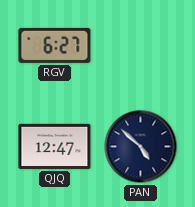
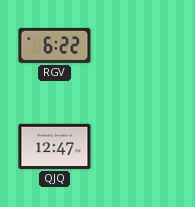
RGV: 6:27 -> 6:22 (55, 45)
PAN: 4:52 -> none (141, 147)
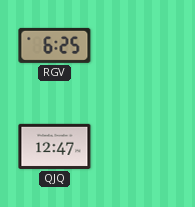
RGV: 6:22 -> 6:25 (55, 45)
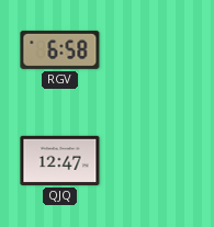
RGV: 6:25 -> 6:58 (60, 49)
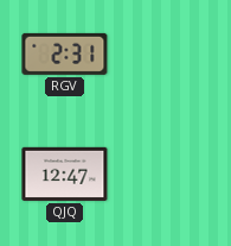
RGV: 6:58 -> 2:31 (65, 53)
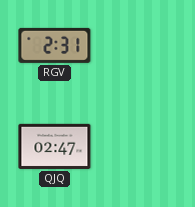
QJQ: 12:47 -> 02:47 (55, 146)
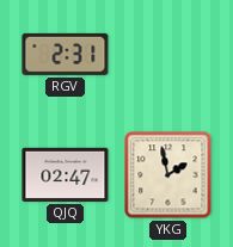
YKG: none -> 1:58 (168, 175)
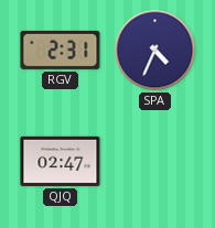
SPA: none -> 4:34 (155, 51)
YKG: 1:58 -> none (168, 175)
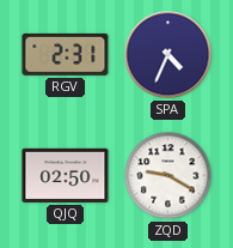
QJQ: 02:47 -> 02:50 (66, 175)
ZQD: none -> 9:20 (168, 176)
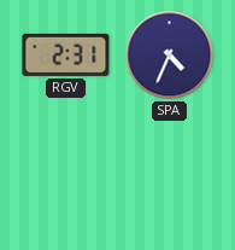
QJQ: 02:50 -> none (66, 175)
ZQD: 9:20 -> none (168, 176)
